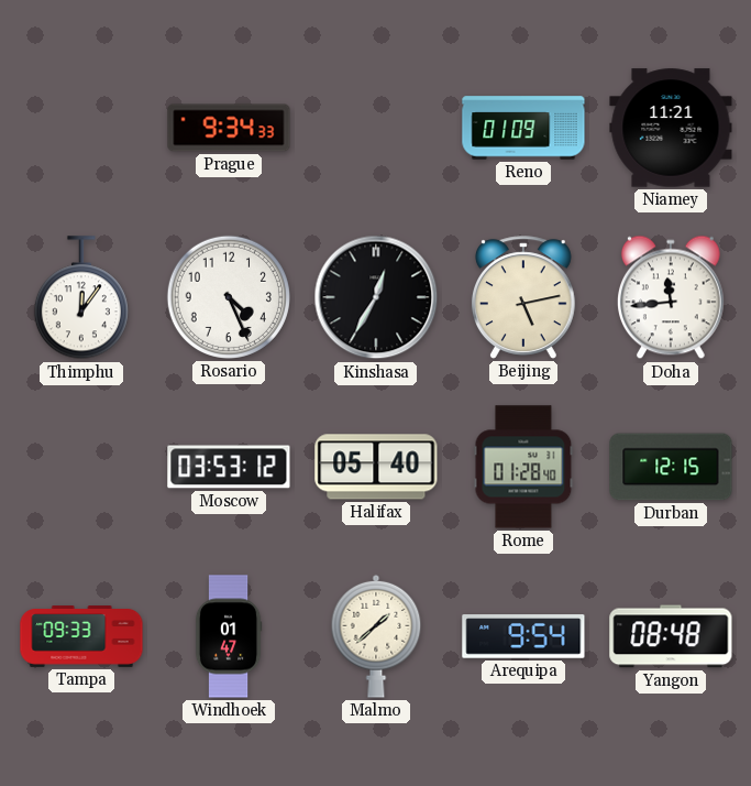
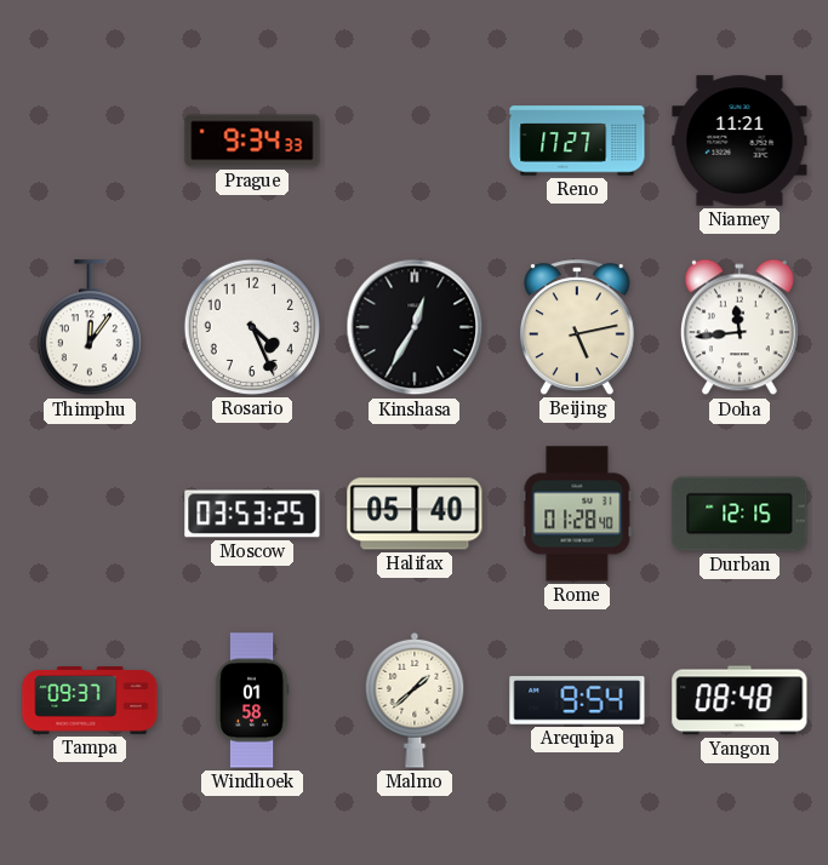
Reno: 01:09 -> 17:27 (577, 141)
Moscow: 03:53:12 -> 03:53:25 (252, 514)
Tampa: 09:33 -> 09:37 (90, 700)
Windhoek: 01:47 -> 01:58 (252, 700)
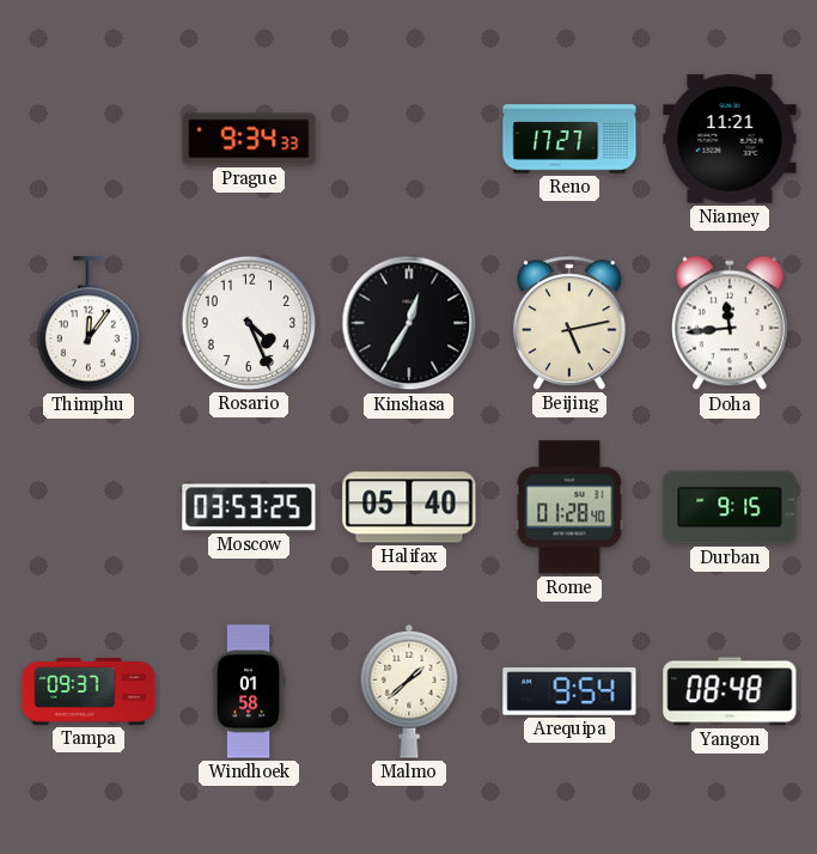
Durban: 12:15 -> 9:15 (730, 507)
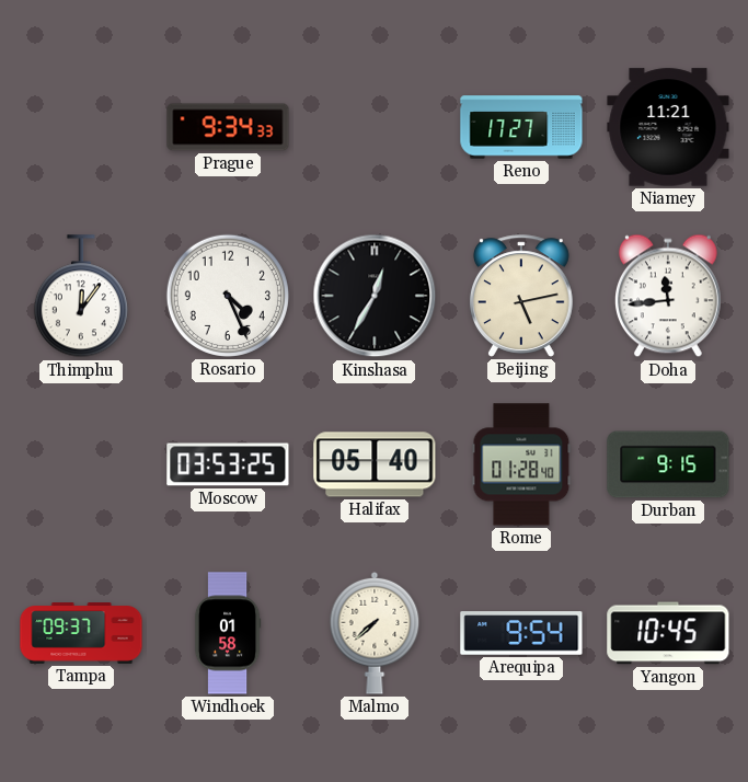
Malmo: 1:38 -> 7:38 (375, 633)
Yangon: 08:48 -> 10:45 (668, 633)
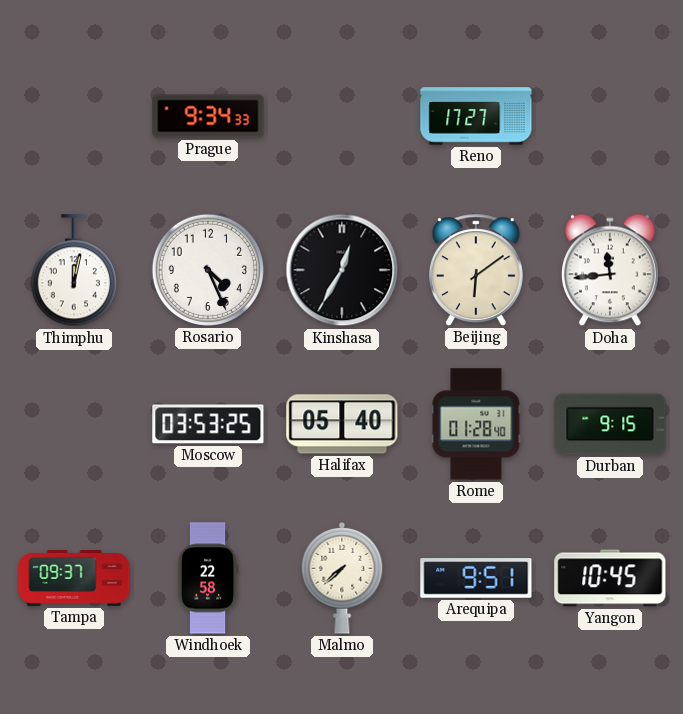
Niamey: 11:21 -> none (668, 127)
Thimphu: 12:06 -> 12:02 (74, 271)
Beijing: 5:13 -> 6:09 (476, 270)
Windhoek: 01:58 -> 22:58 (208, 578)
Arequipa: 9:54 -> 9:51 (476, 578)
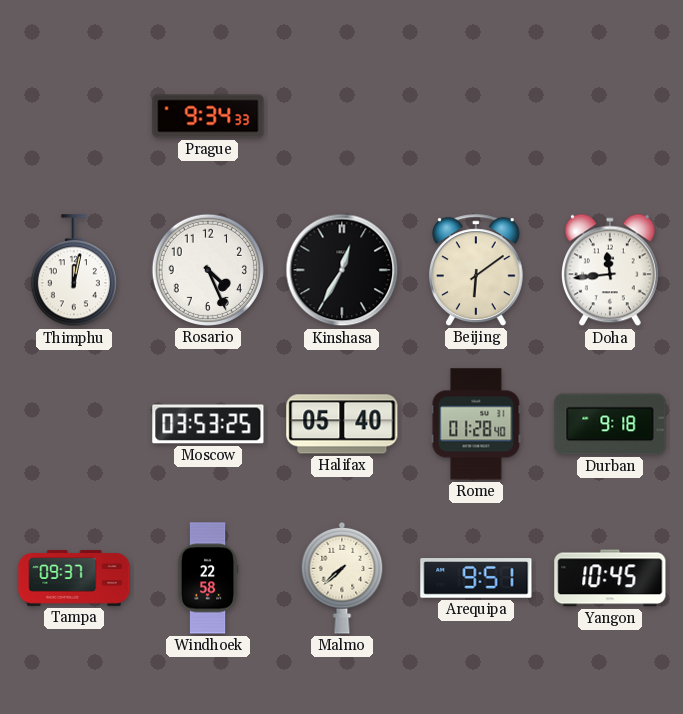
Reno: 17:27 -> none (476, 116)
Durban: 9:15 -> 9:18 (610, 424)
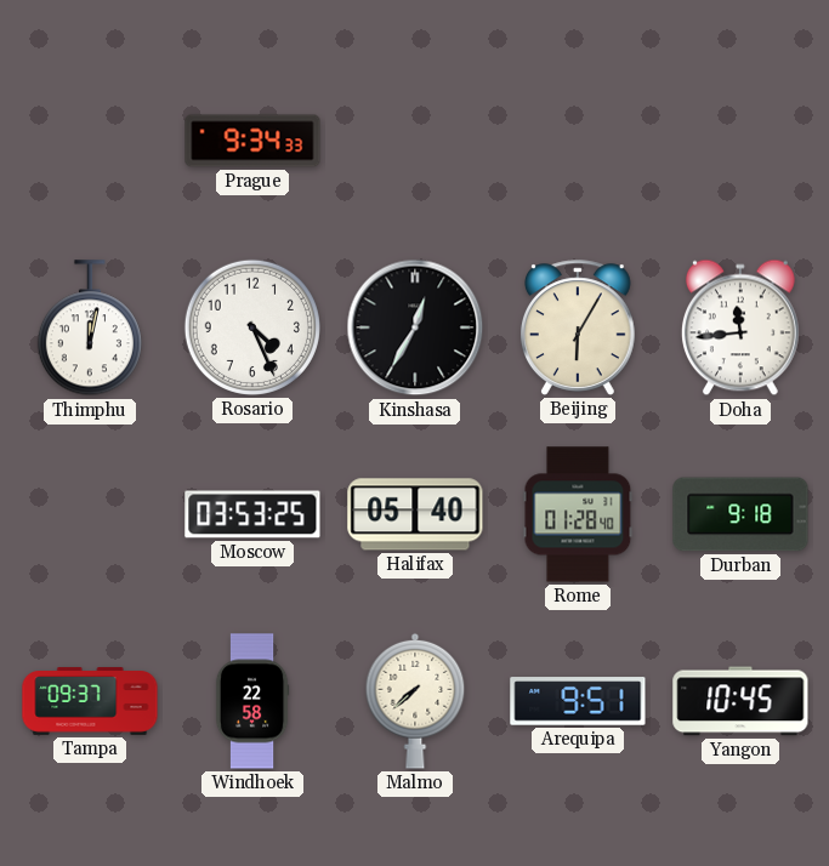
Beijing: 6:09 -> 6:05 (578, 327)
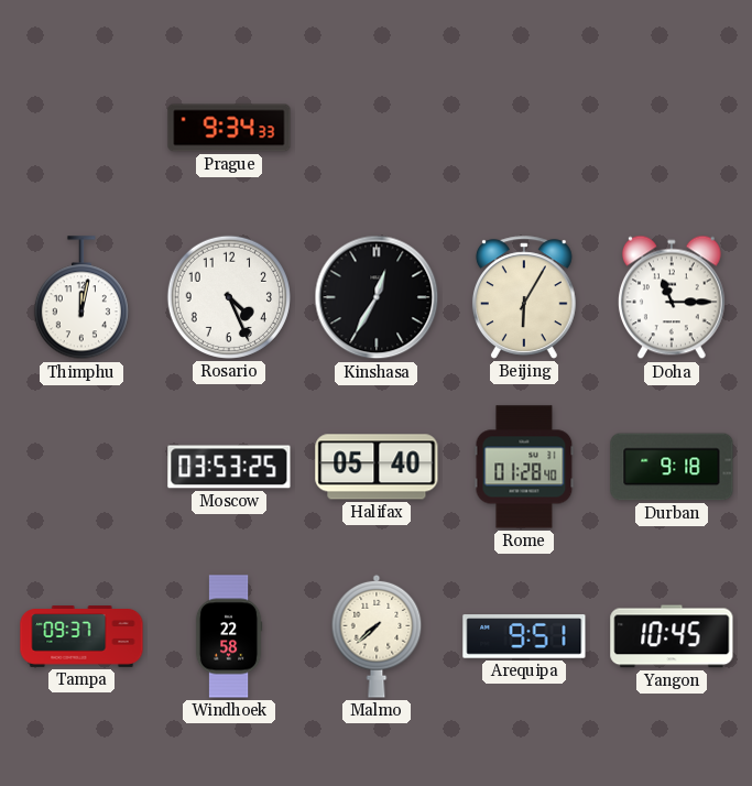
Doha: 11:44 -> 11:15 (672, 297)
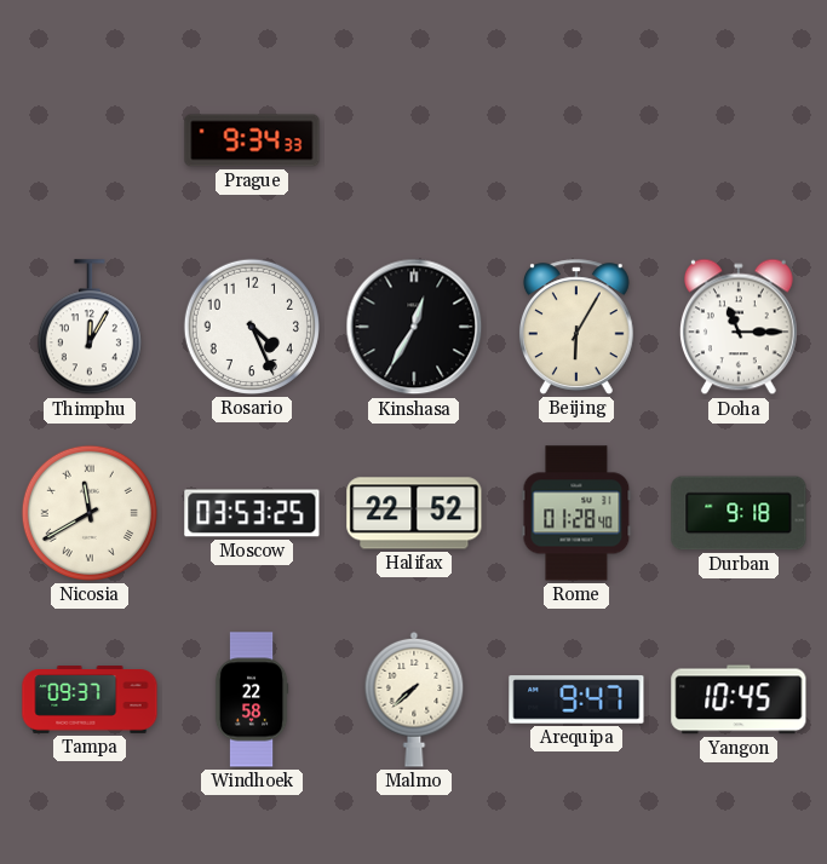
Thimphu: 12:02 -> 12:05 (90, 328)
Nicosia: none -> 11:40 (90, 513)
Halifax: 05:40 -> 22:52 (414, 513)
Arequipa: 9:51 -> 9:47 (576, 699)
